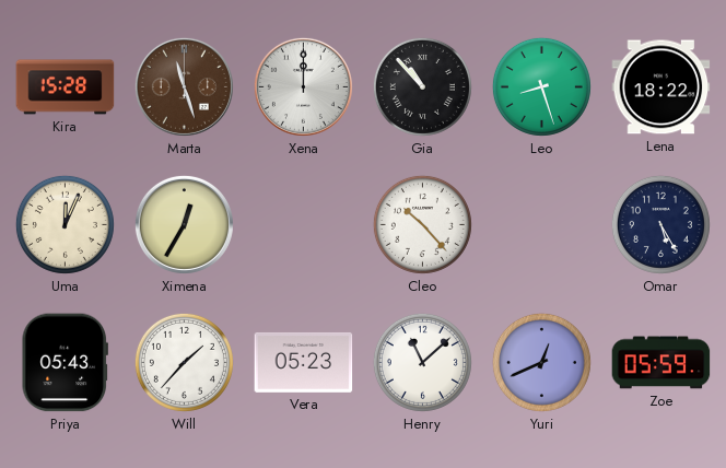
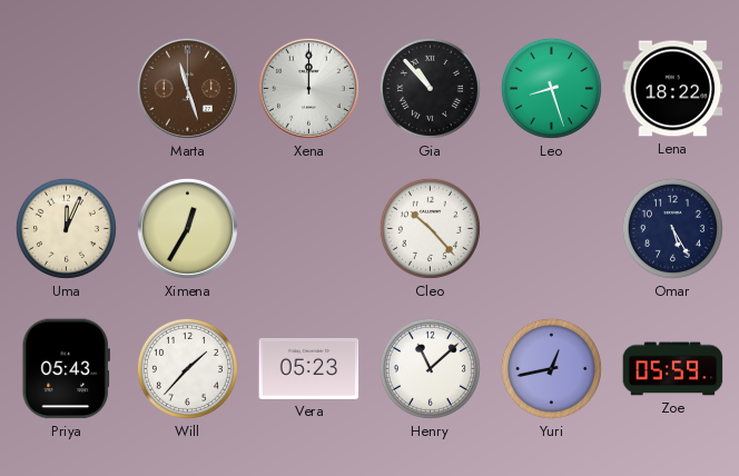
Kira: 15:28 -> none (66, 87)
Yuri: 12:41 -> 12:43 (551, 368)
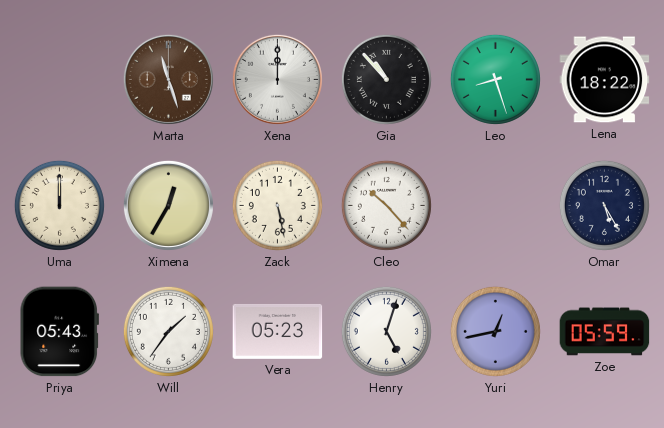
Uma: 12:04 -> 12:00 (59, 205)
Zack: none -> 5:28 (277, 205)
Will: 1:37 -> 1:36 (168, 331)
Henry: 11:08 -> 5:03 (386, 331)
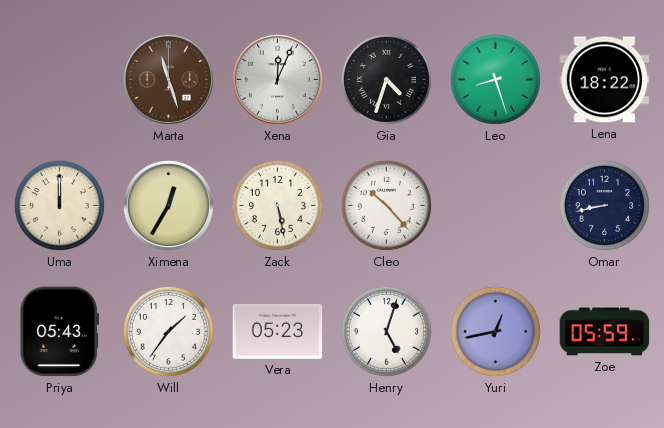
Xena: 12:00 -> 12:04 (277, 79)
Gia: 10:53 -> 4:33 (386, 79)
Omar: 5:25 -> 8:43 (604, 205)
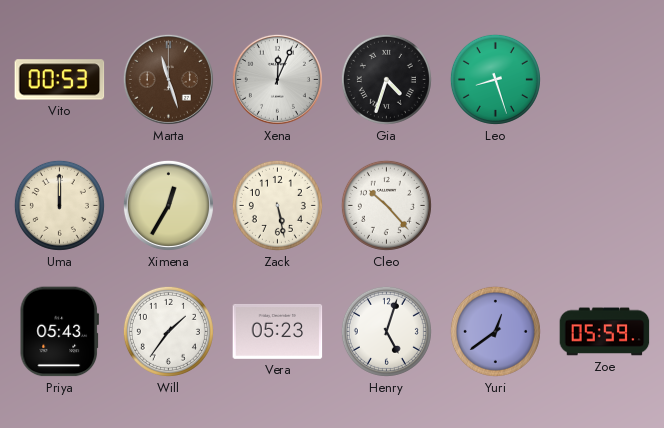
Vito: none -> 00:53 (60, 80)
Lena: 18:22 -> none (605, 80)
Omar: 8:43 -> none (604, 205)
Yuri: 12:43 -> 12:39 (495, 331)
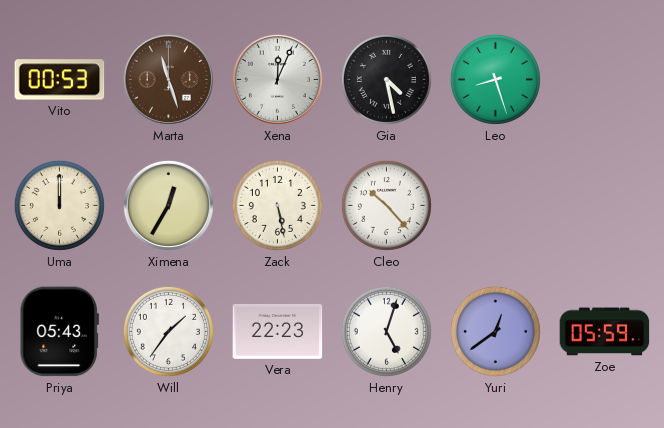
Gia: 4:33 -> 4:28 (386, 79)
Vera: 05:23 -> 22:23 (278, 331)
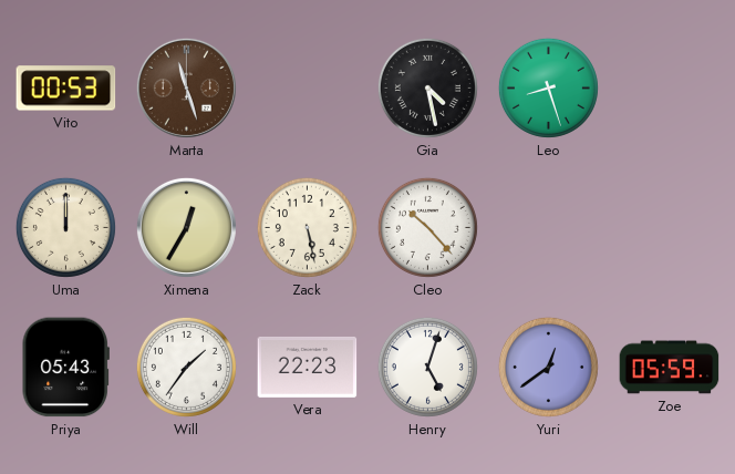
Xena: 12:04 -> none (277, 79)
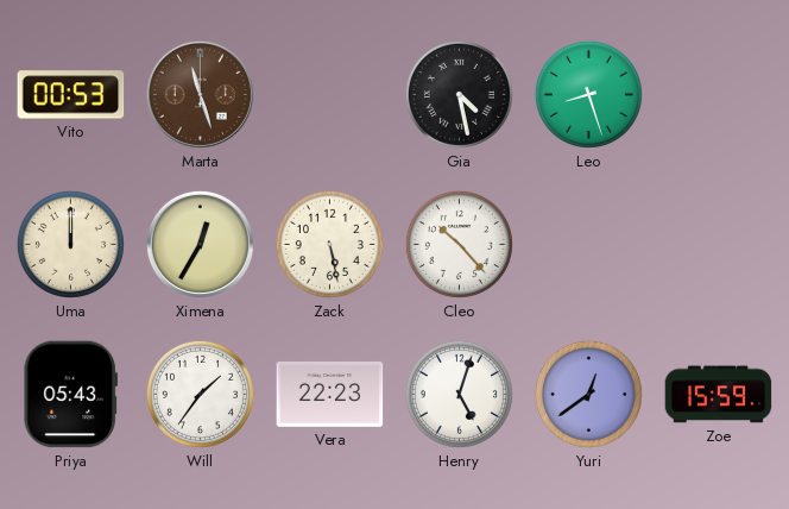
Zoe: 05:59 -> 15:59 (719, 395)
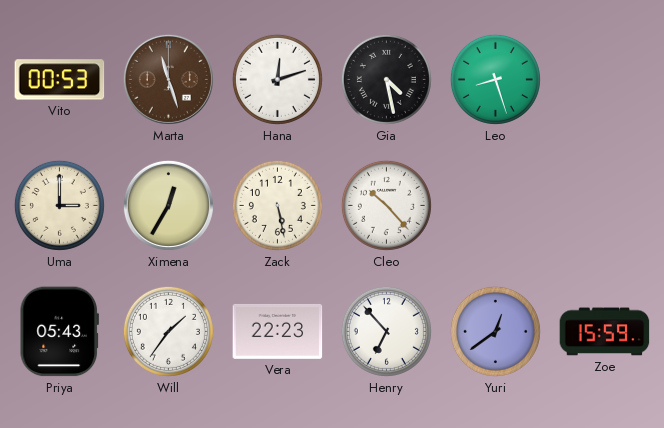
Hana: none -> 12:12 (277, 79)
Uma: 12:00 -> 3:00 (59, 205)
Henry: 5:03 -> 6:53 (386, 331)
